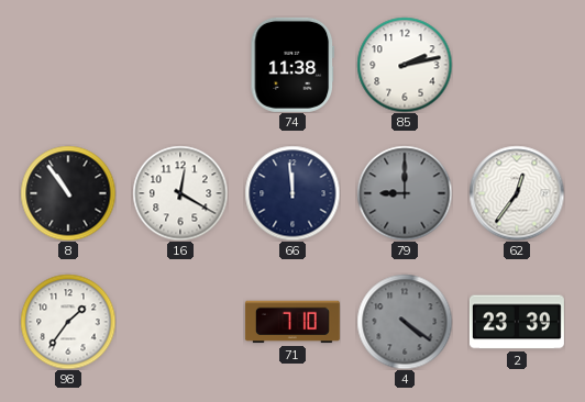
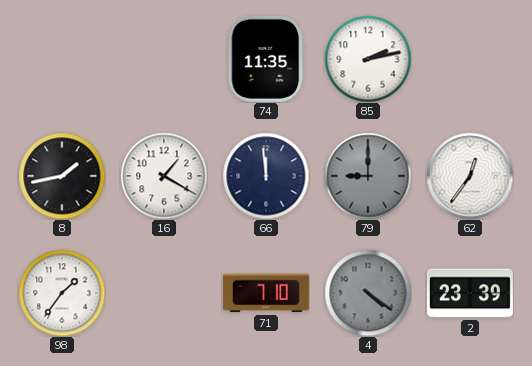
74: 11:38 -> 11:35 (266, 59)
8: 10:54 -> 1:43 (62, 176)
16: 12:20 -> 1:20 (164, 176)
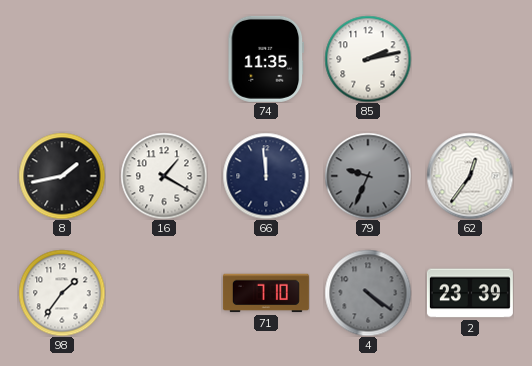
79: 9:00 -> 9:34 (368, 176)
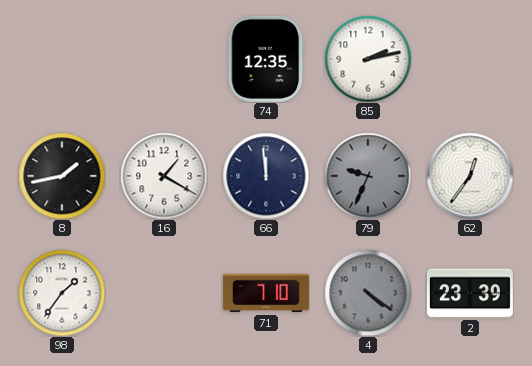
74: 11:35 -> 12:35 (266, 59)
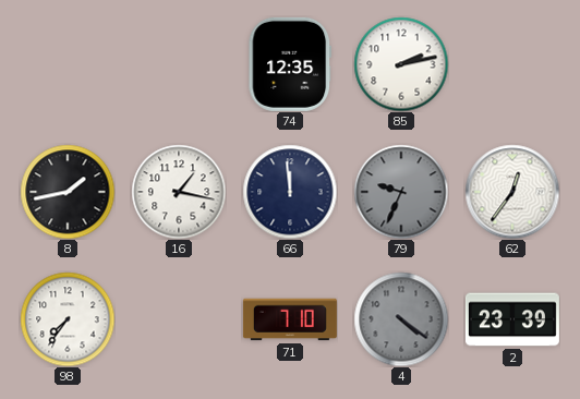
16: 1:20 -> 1:17 (179, 192)
98: 1:36 -> 7:36 (68, 319)
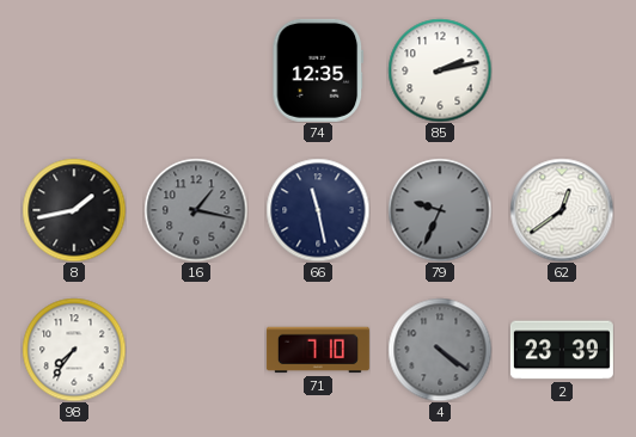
16 dial: white -> grey (196, 210)
66: 11:59 -> 11:28 (318, 210)
62: 12:36 -> 12:39 (562, 210)
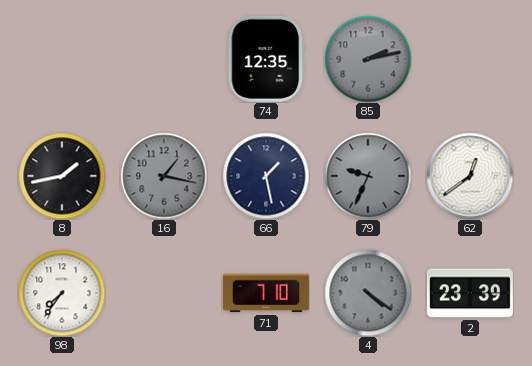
85 dial: white -> grey (368, 59)
66: 11:28 -> 1:28 (266, 176)
